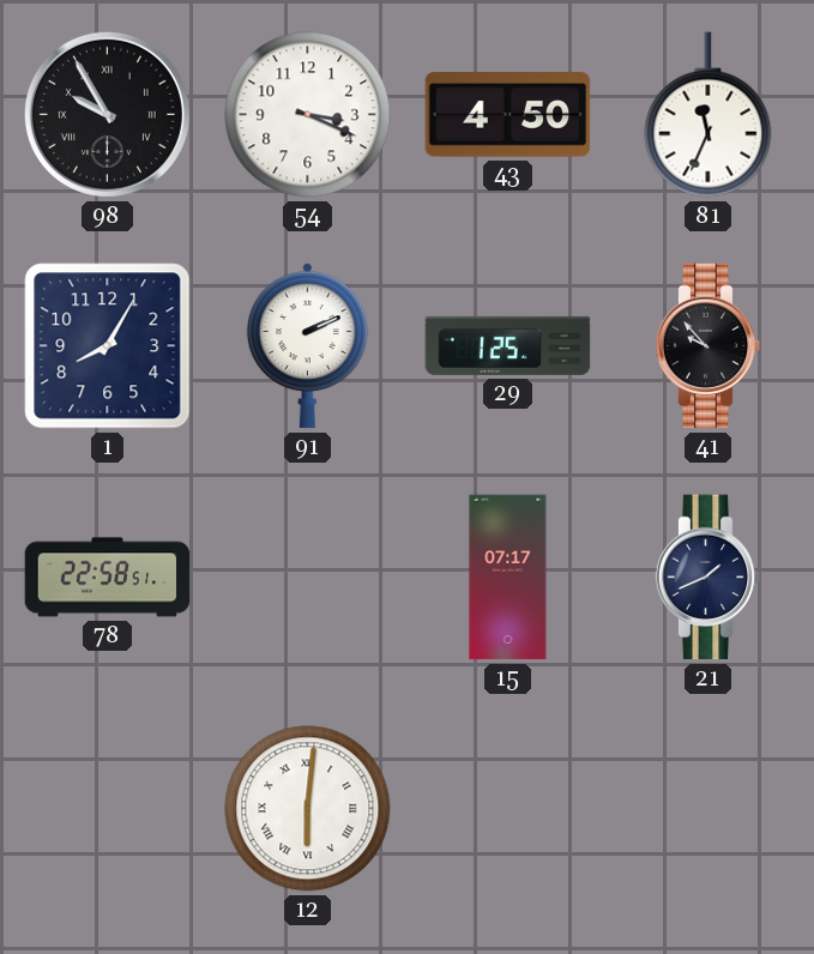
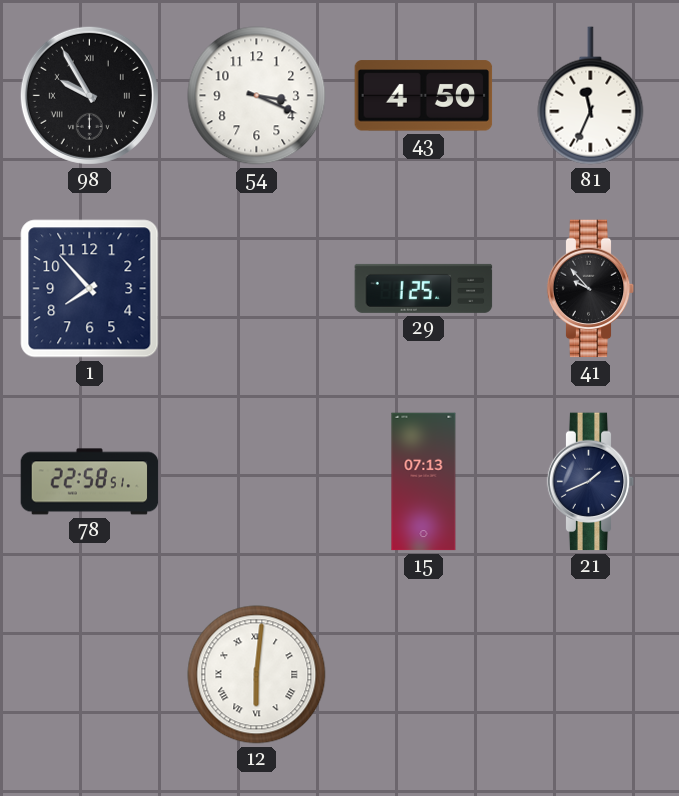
1: 8:05 -> 7:53 (90, 289)
91: 2:11 -> none (307, 346)
15: 07:17 -> 07:13 (424, 482)
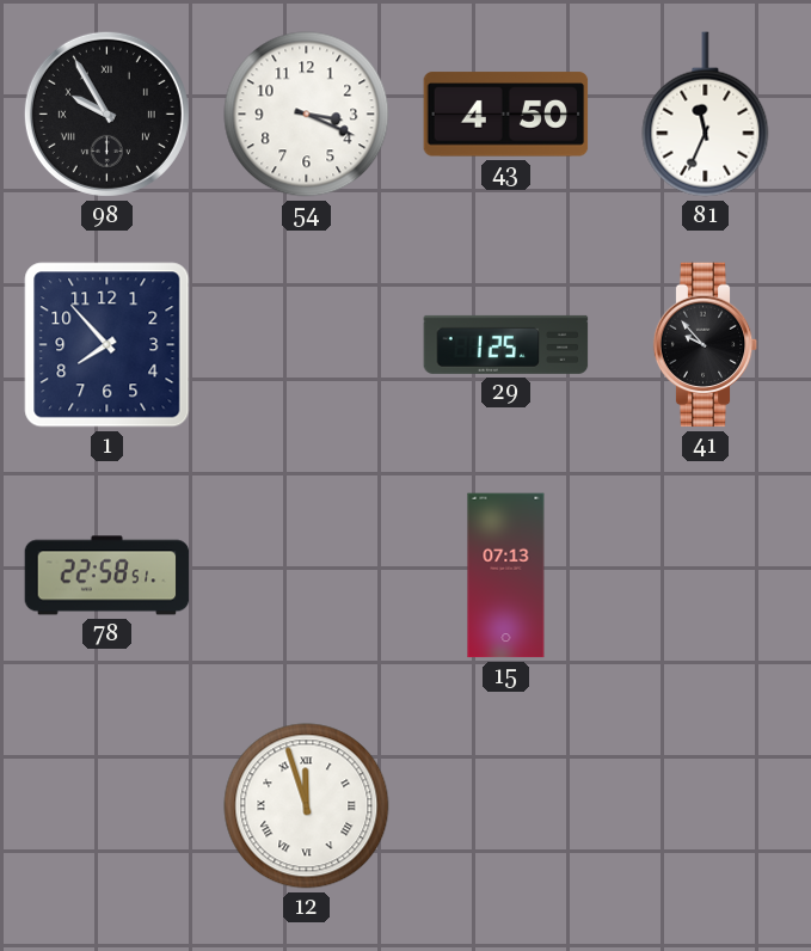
21: 1:41 -> none (591, 482)
12: 6:01 -> 11:57 (307, 806)
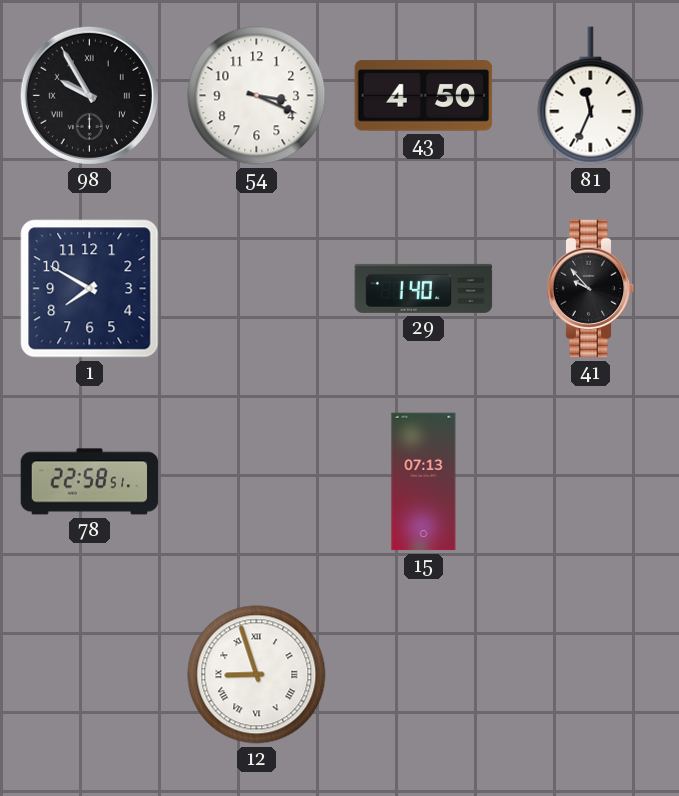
1: 7:53 -> 7:50 (90, 289)
29: 1:25 -> 1:40 (424, 288)
12: 11:57 -> 8:57 (257, 675)
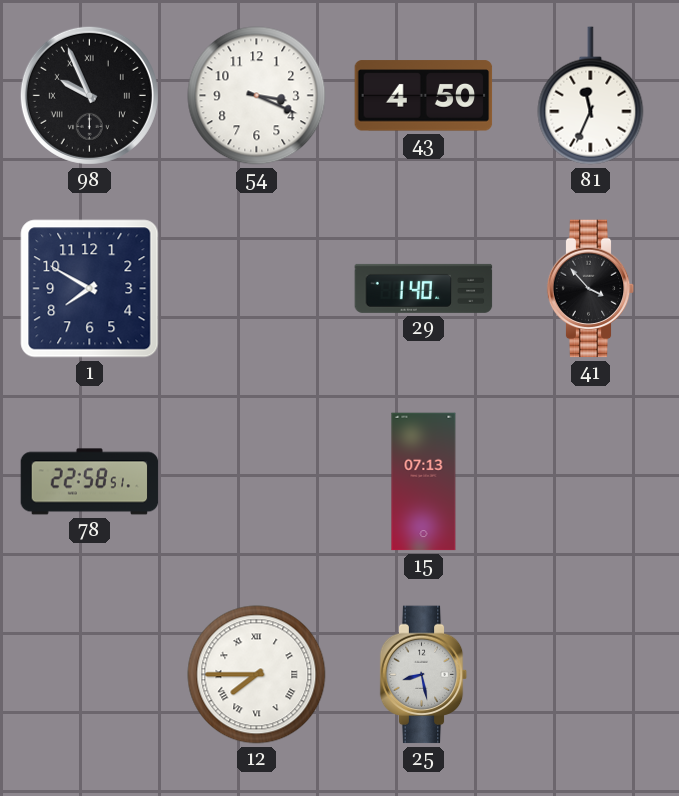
98: 9:55 -> 9:56 (89, 95)
41: 9:53 -> 3:53 (591, 289)
12: 8:57 -> 7:45 (257, 675)
25: none -> 8:28 (424, 675)
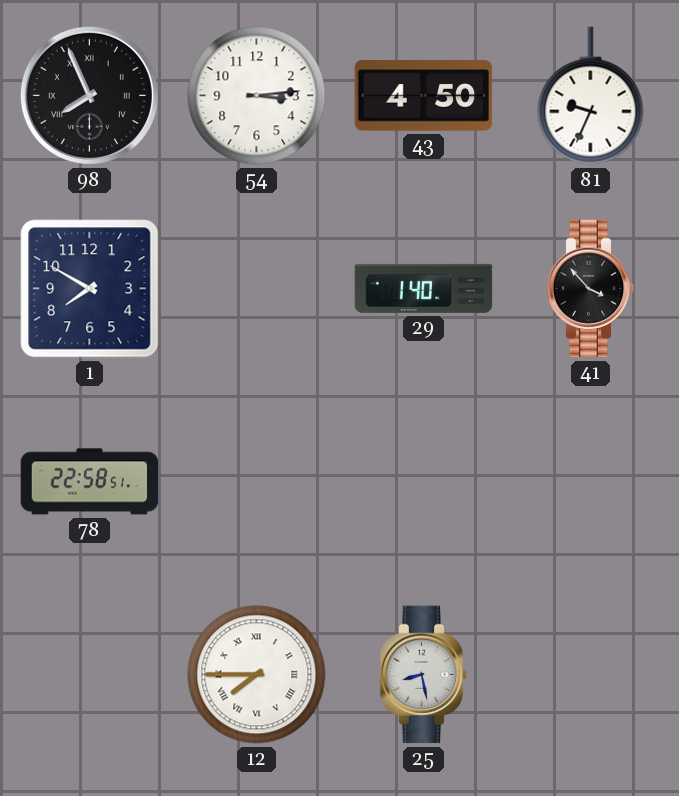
98: 9:56 -> 7:56 (89, 95)
54: 3:19 -> 3:14 (257, 96)
81: 11:34 -> 9:34 (591, 96)
15: 07:13 -> none (424, 482)
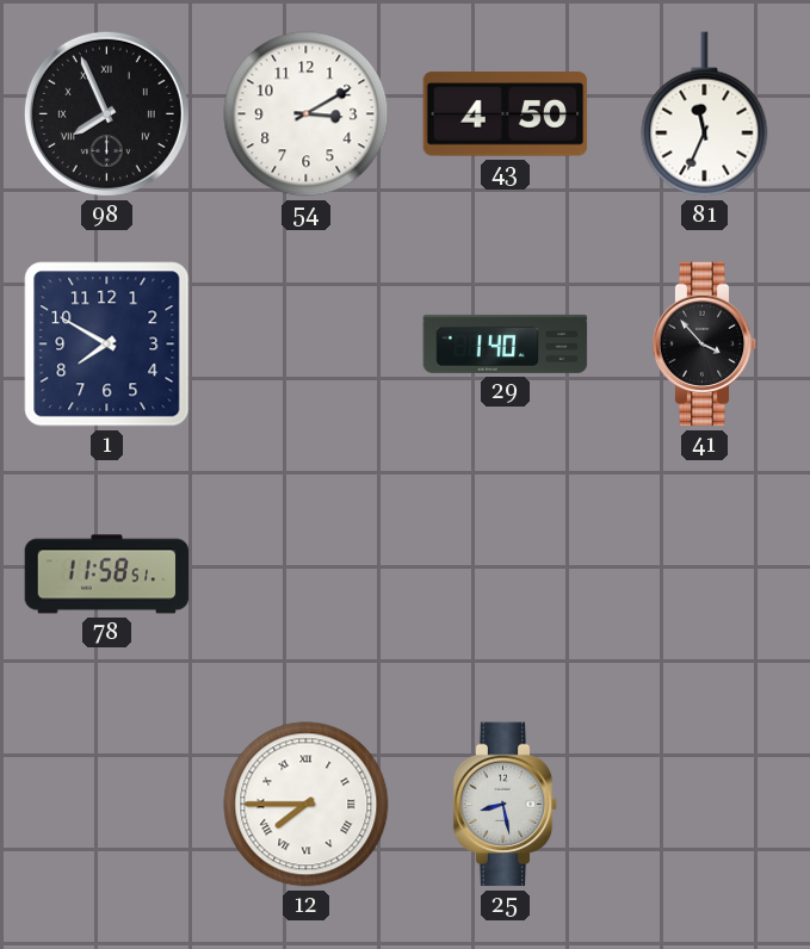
54: 3:14 -> 3:10 (307, 114)
81: 9:34 -> 11:34 (705, 114)
78: 22:58 -> 11:58 (107, 575)
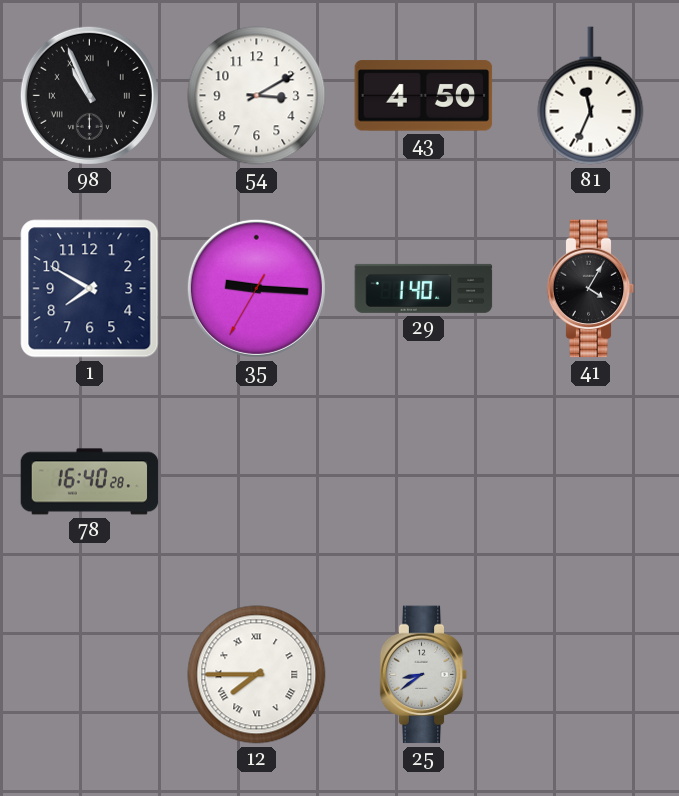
98: 7:56 -> 10:56 (89, 95)
35: none -> 9:15 (256, 288)
41: 3:53 -> 4:05 (591, 289)
78: 11:58 -> 16:40 (90, 482)
25: 8:28 -> 8:39 (424, 675)
